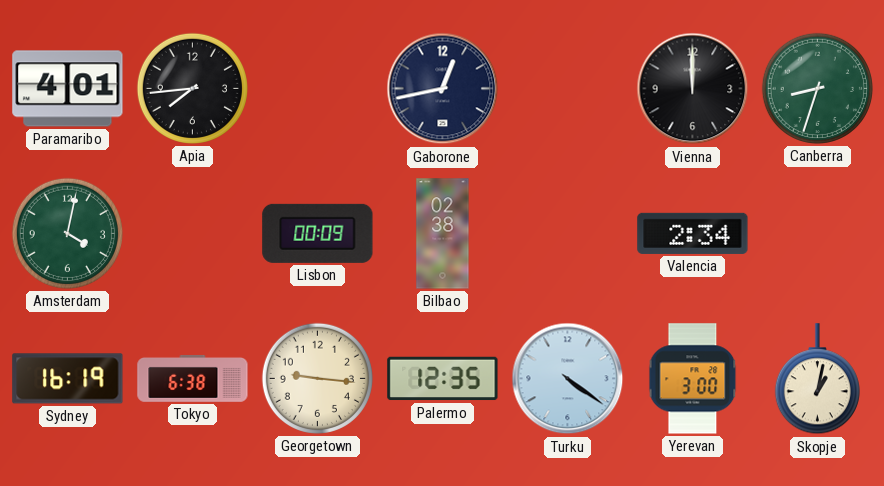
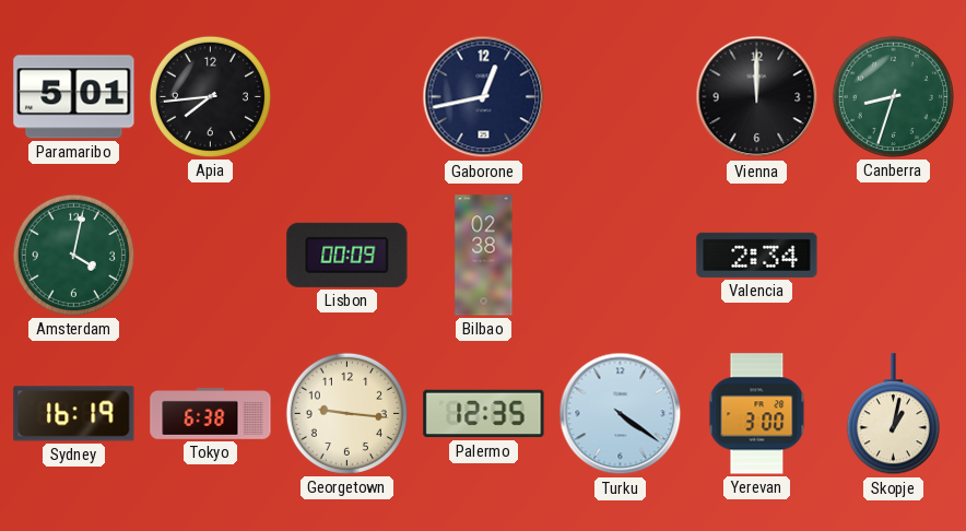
Paramaribo: 4:01 -> 5:01 (74, 97)
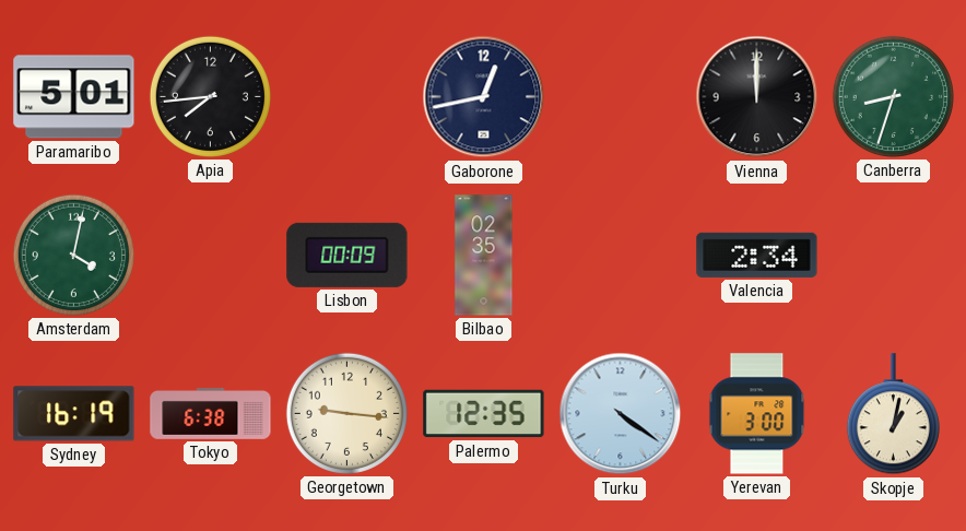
Bilbao: 02:38 -> 02:35 (484, 256)
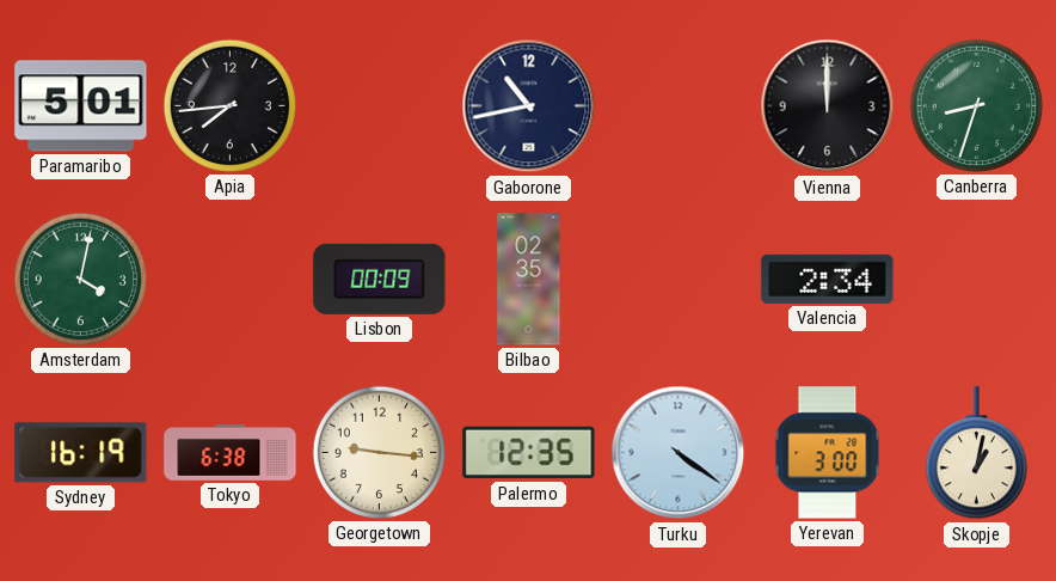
Gaborone: 12:43 -> 10:43 (529, 106)
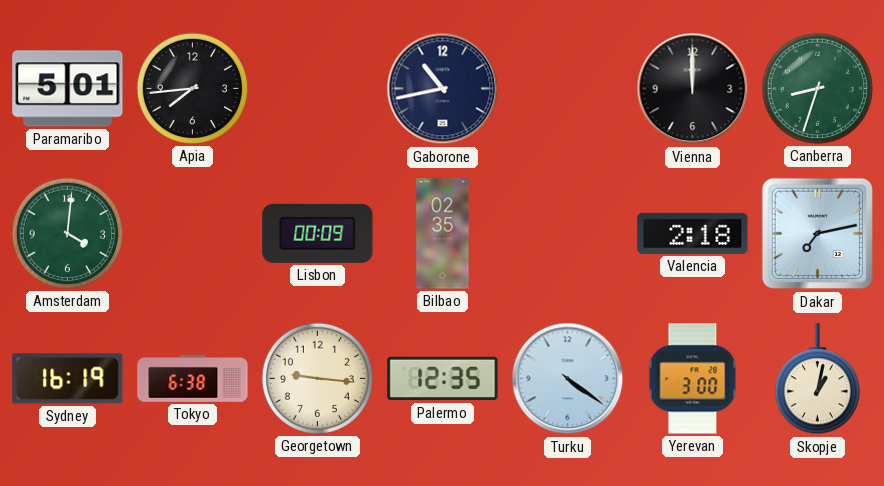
Amsterdam: 4:02 -> 4:01 (67, 233)
Valencia: 2:34 -> 2:18 (693, 233)
Dakar: none -> 7:13 (818, 234)
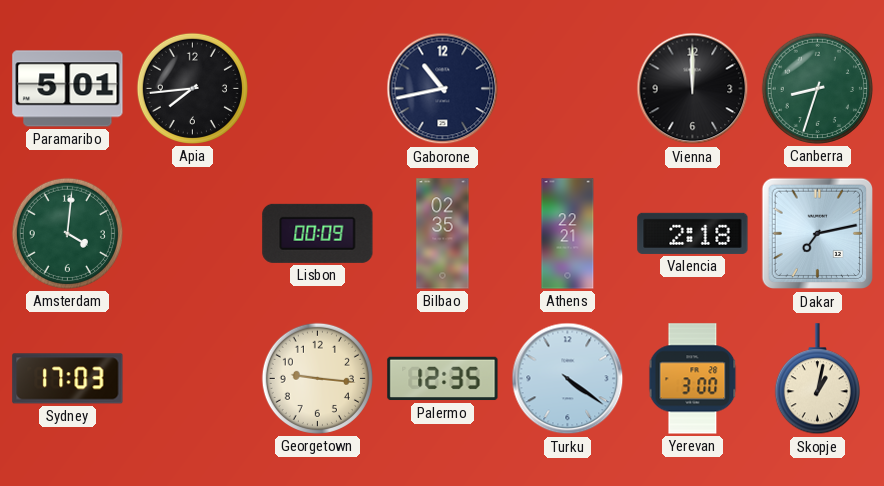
Athens: none -> 22:21 (568, 234)
Sydney: 16:19 -> 17:03 (68, 379)
Tokyo: 6:38 -> none (193, 378)
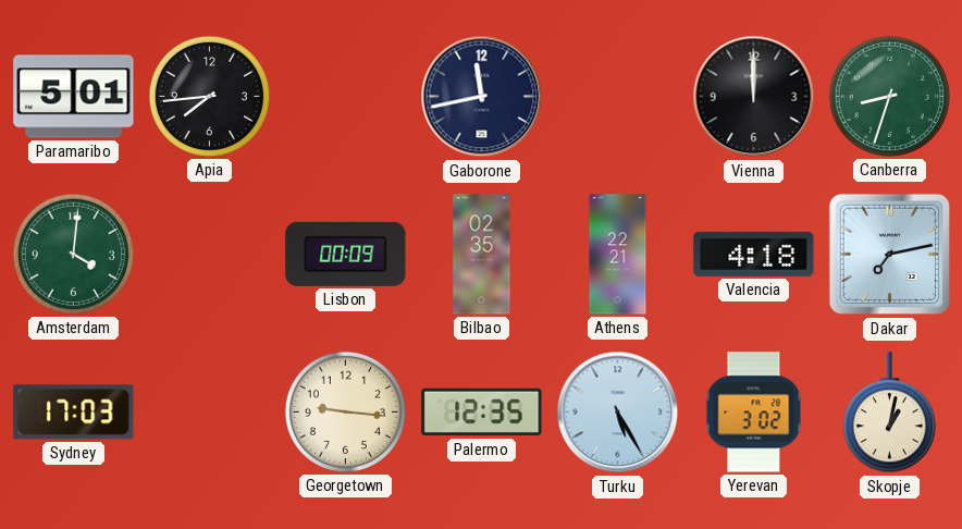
Gaborone: 10:43 -> 11:43 (482, 97)
Valencia: 2:18 -> 4:18 (754, 254)
Turku: 4:21 -> 5:25 (618, 413)
Yerevan: 3:00 -> 3:02 (754, 413)
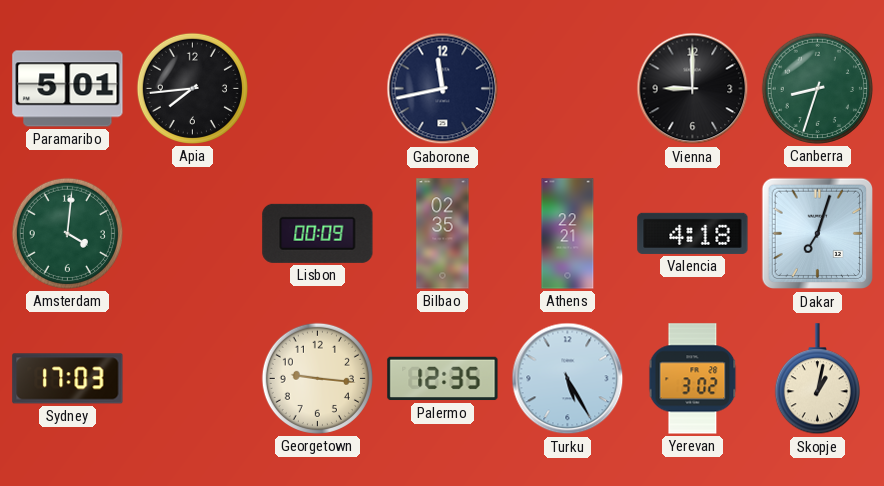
Vienna: 12:00 -> 9:00 (693, 89)
Dakar: 7:13 -> 7:03 (818, 234)
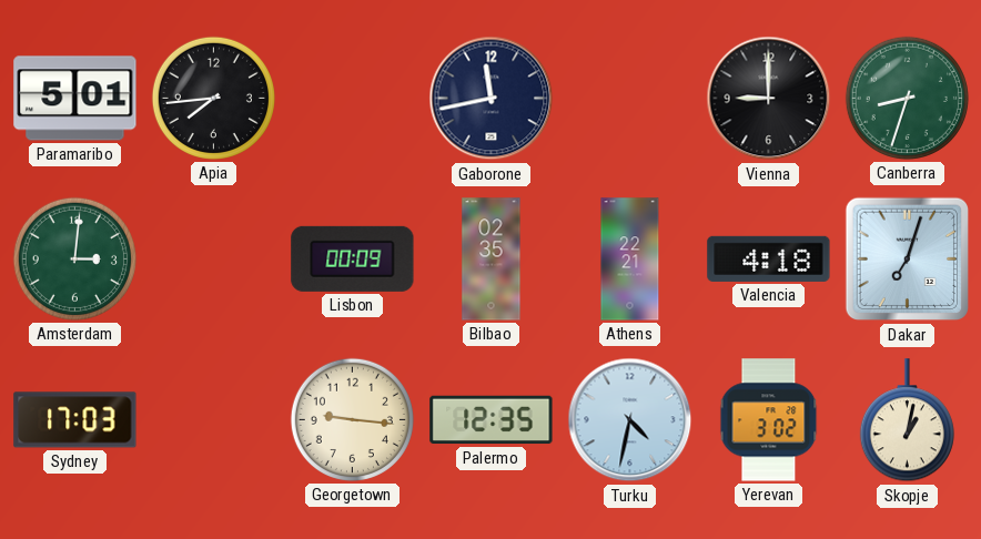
Amsterdam: 4:01 -> 3:01 (74, 258)
Turku: 5:25 -> 4:32 (630, 420)
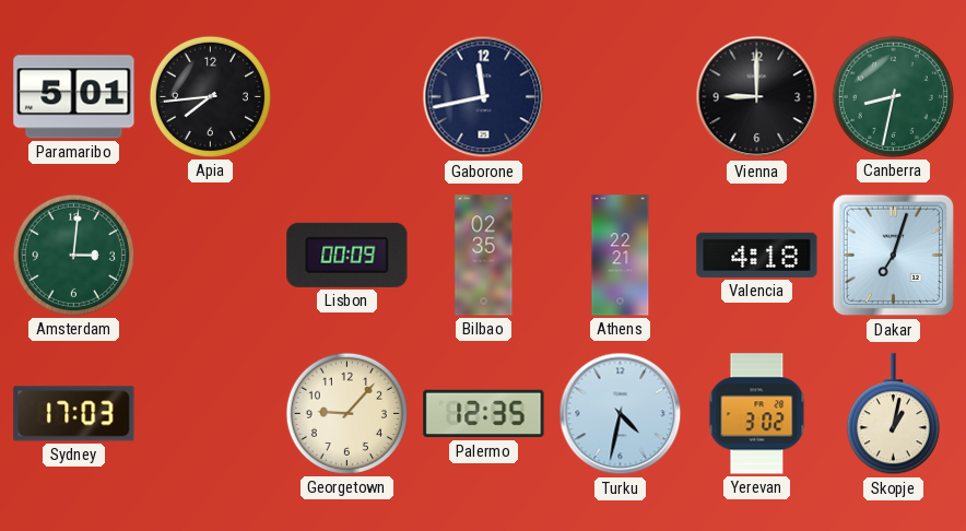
Canberra: 8:33 -> 8:32 (893, 96)
Georgetown: 9:16 -> 9:07 (346, 413)
